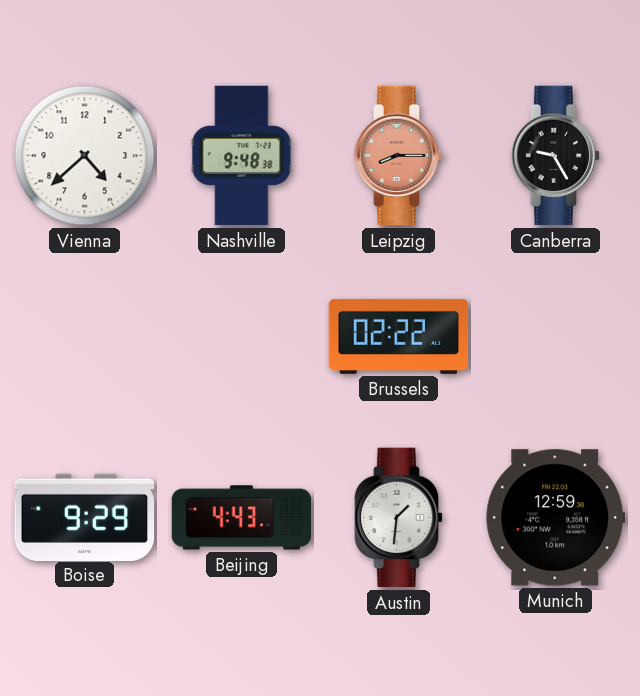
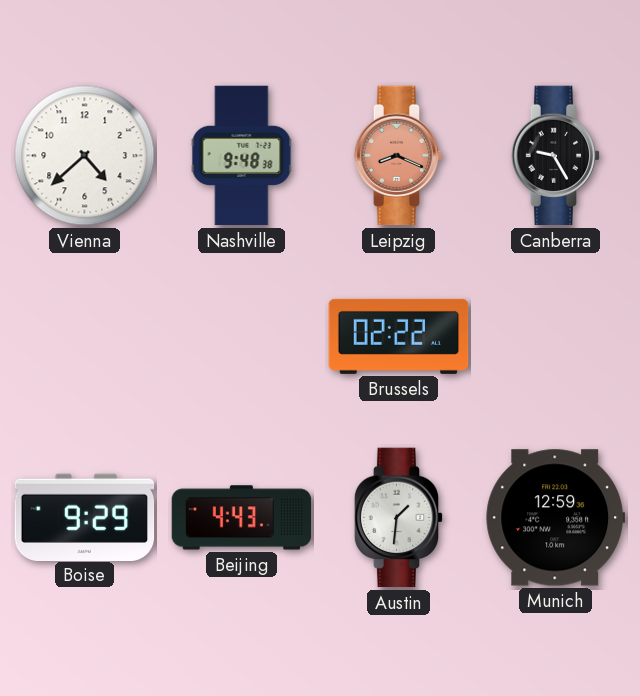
Leipzig: 8:15 -> 8:19 (399, 156)
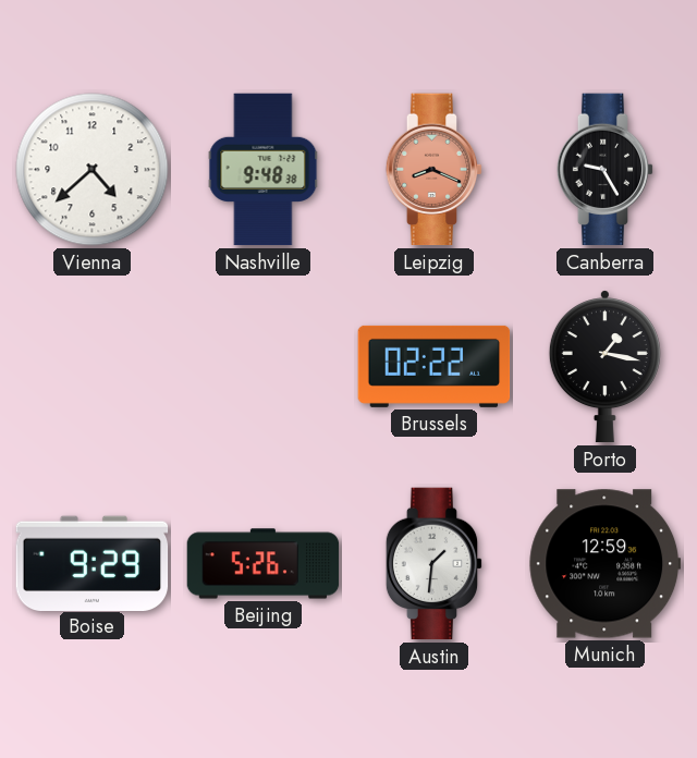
Porto: none -> 1:17 (604, 367)
Beijing: 4:43 -> 5:26 (264, 564)
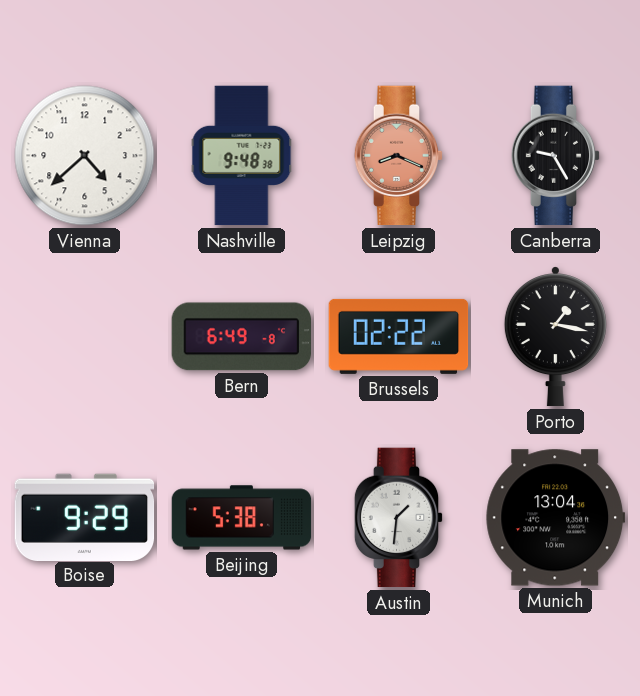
Bern: none -> 6:49 (242, 337)
Beijing: 5:26 -> 5:38 (242, 518)
Munich: 12:59 -> 13:04 (556, 518)
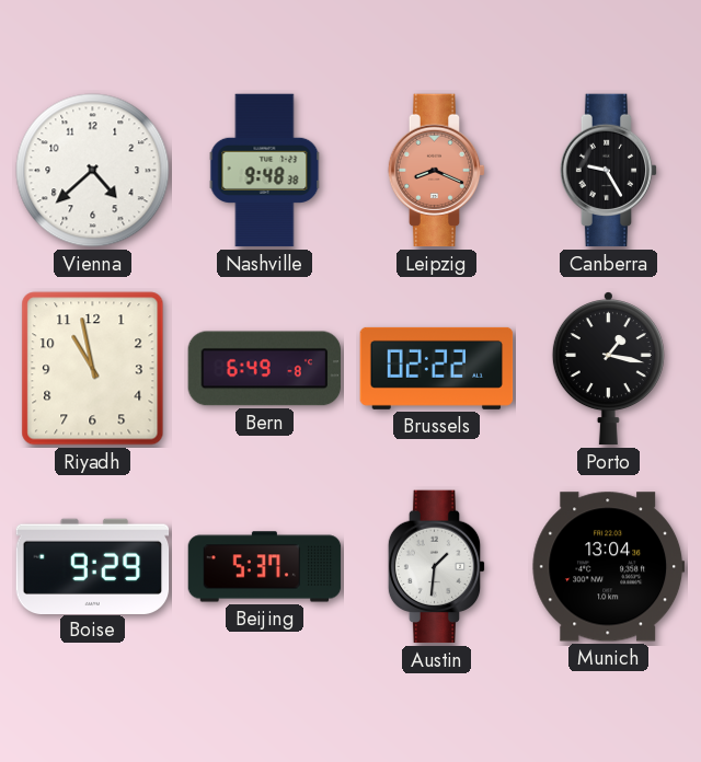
Riyadh: none -> 10:58 (93, 369)
Beijing: 5:38 -> 5:37 (265, 567)
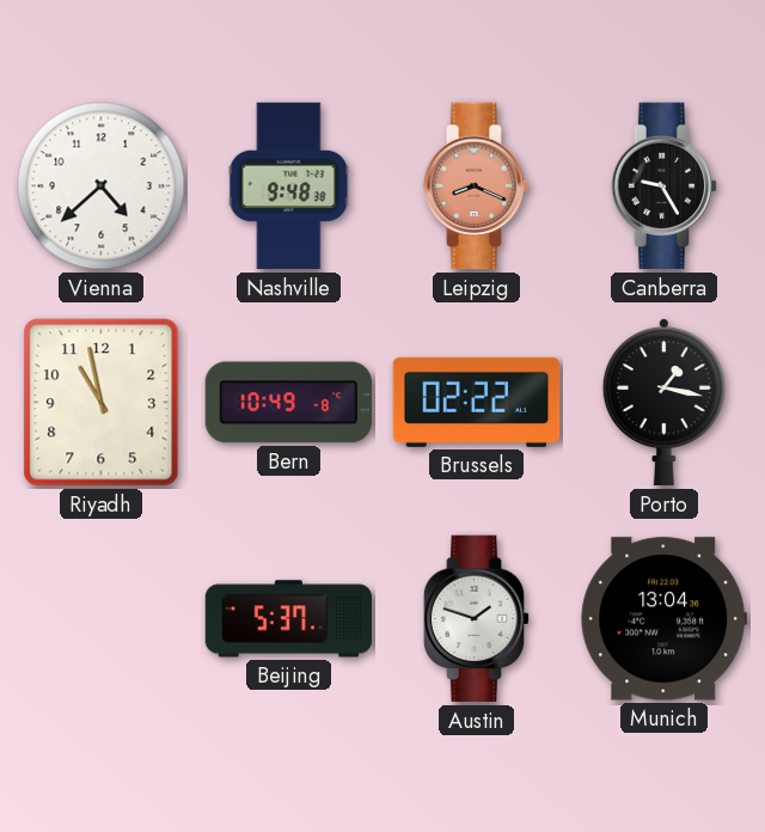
Bern: 6:49 -> 10:49 (289, 403)
Boise: 9:29 -> none (93, 566)
Austin: 1:31 -> 1:48 (477, 619)
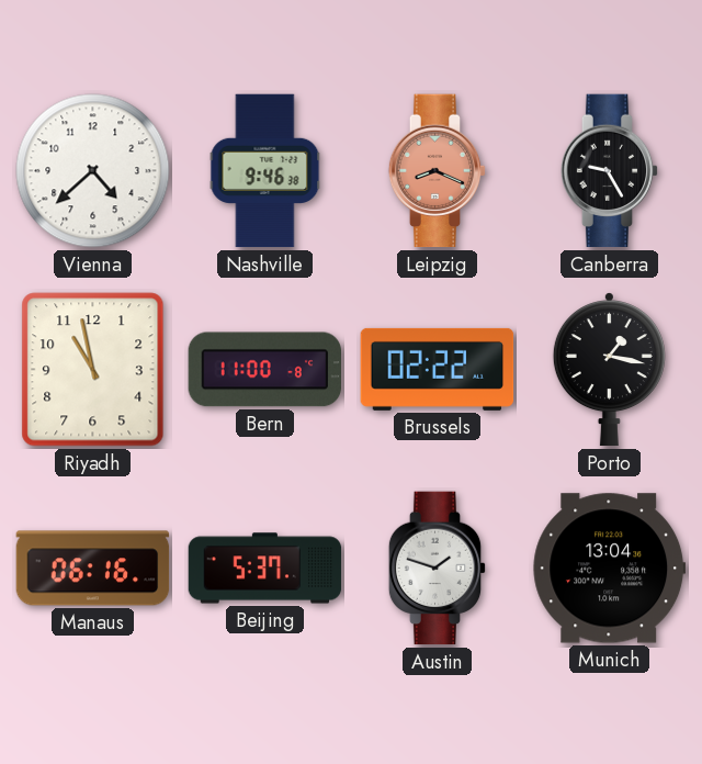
Nashville: 9:48 -> 9:46 (265, 171)
Bern: 10:49 -> 11:00 (265, 370)
Manaus: none -> 06:16 (93, 569)
